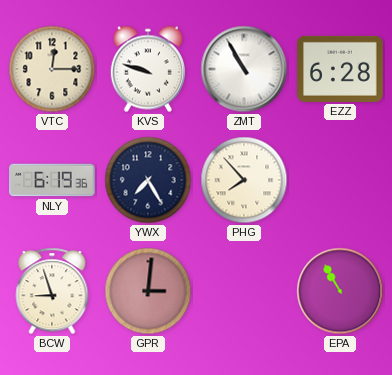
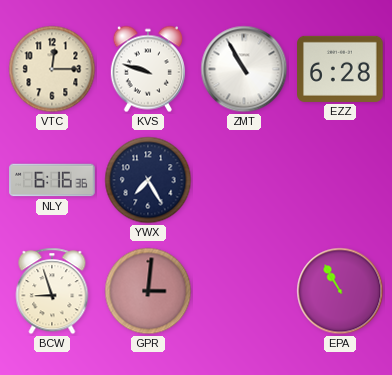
NLY: 6:19 -> 6:16 (52, 180)
PHG: 7:53 -> none (244, 180)
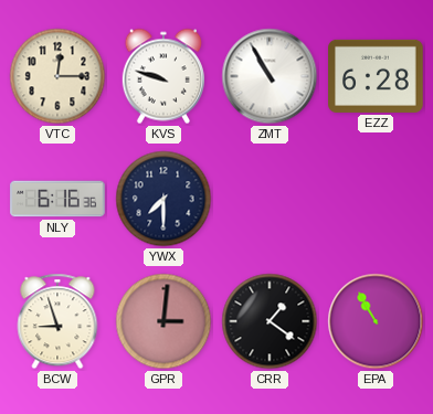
YWX: 7:25 -> 7:30 (163, 199)
CRR: none -> 1:21 (270, 321)
